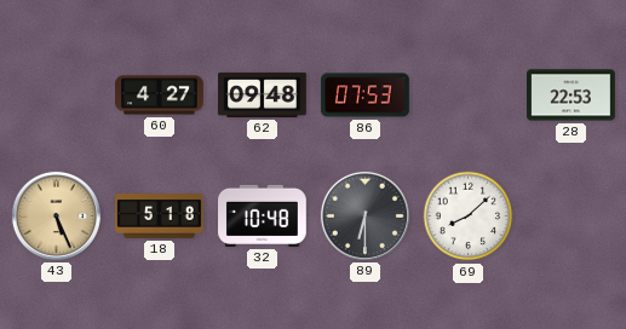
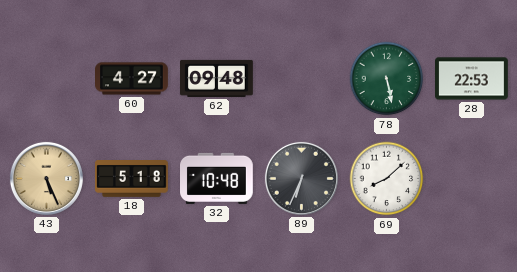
86: 07:53 -> none (366, 96)
78: none -> 5:28 (387, 79)
89: 6:30 -> 6:34 (301, 178)
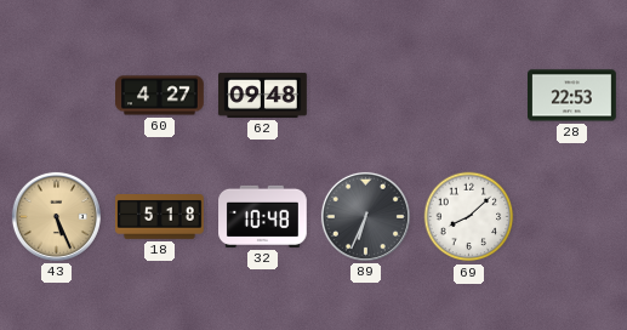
78: 5:28 -> none (387, 79)
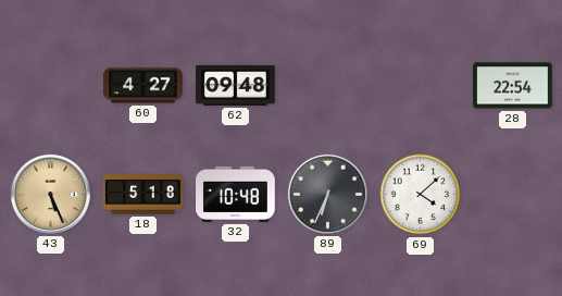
28: 22:53 -> 22:54 (513, 86)
69: 8:08 -> 4:08 (421, 195)
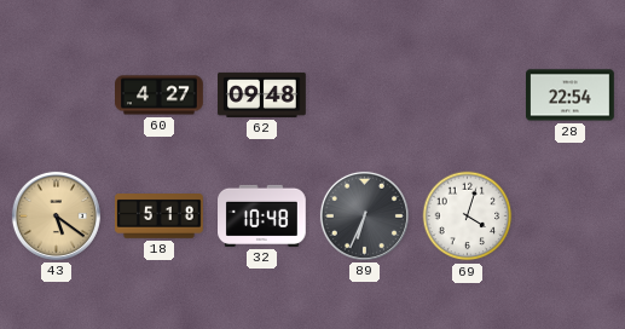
43: 5:26 -> 5:21 (56, 215)
69: 4:08 -> 4:03 (468, 217)
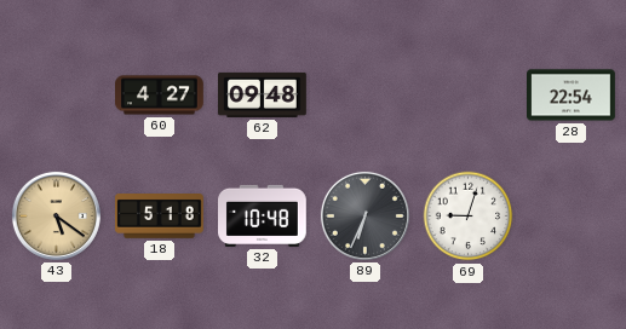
69: 4:03 -> 9:03 (469, 217)
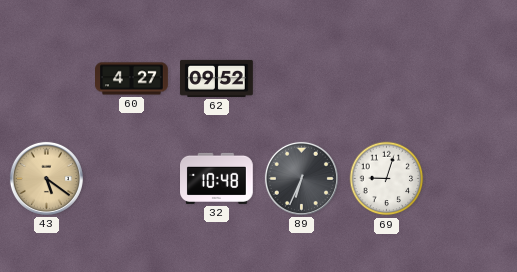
62: 09:48 -> 09:52 (217, 78)
28: 22:54 -> none (572, 96)
18: 5:18 -> none (160, 217)
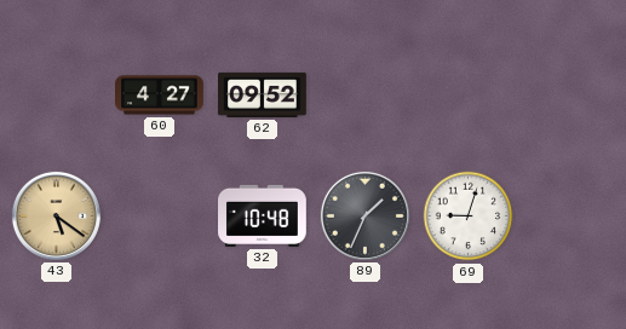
89: 6:34 -> 1:34 (364, 215)
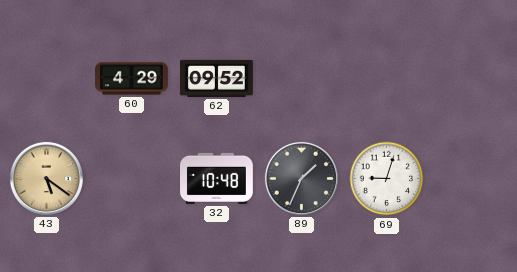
60: 4:27 -> 4:29 (132, 79)
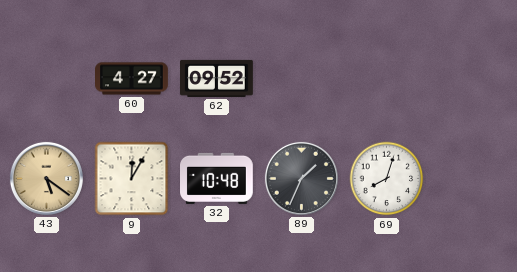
60: 4:29 -> 4:27 (132, 79)
9: none -> 12:05 (132, 179)
69: 9:03 -> 8:03 (387, 179)
